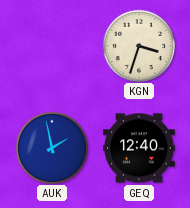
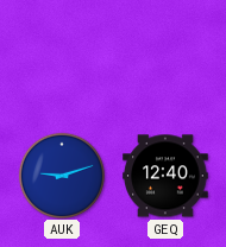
KGN: 3:33 -> none (138, 45)
AUK: 1:58 -> 9:12 (61, 175)
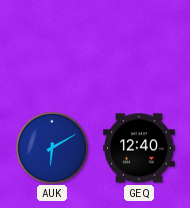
AUK: 9:12 -> 6:10 (51, 147)
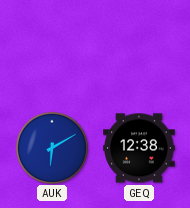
GEQ: 12:40 -> 12:38 (139, 148)
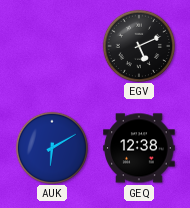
EGV: none -> 5:11 (138, 45)
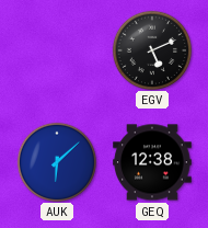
AUK: 6:10 -> 6:08 (56, 161)
